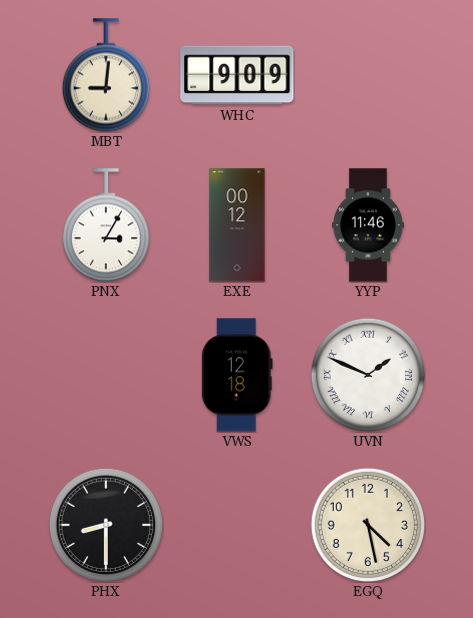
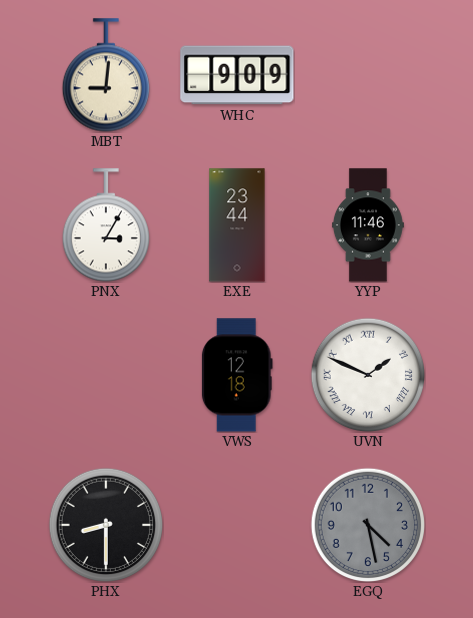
EXE: 00:12 -> 23:44 (237, 225)
EGQ dial: cream -> grey (368, 525)
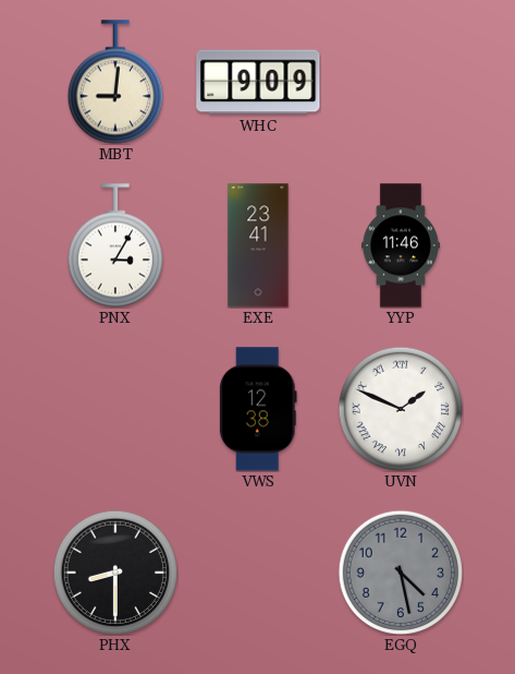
EXE: 23:44 -> 23:41 (258, 245)
VWS: 12:18 -> 12:38 (258, 409)
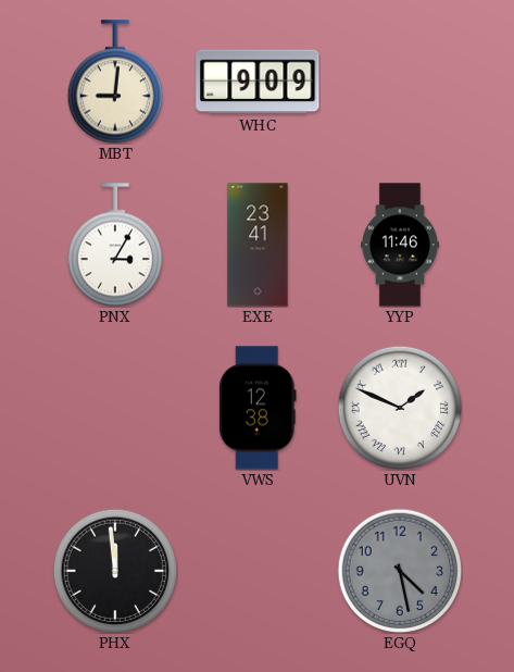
PHX: 8:30 -> 11:59 (115, 571)
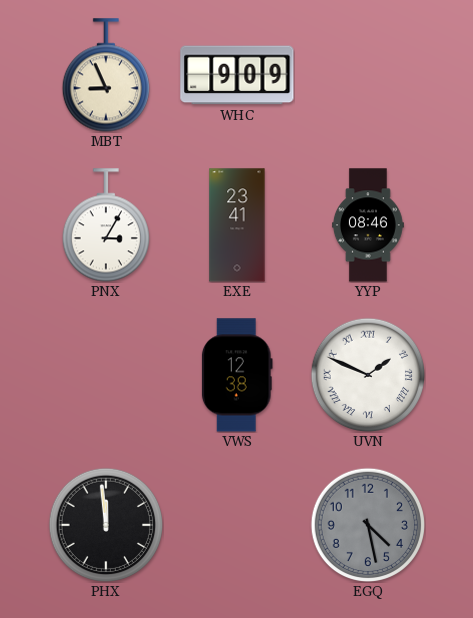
MBT: 9:01 -> 8:56 (105, 75)
YYP: 11:46 -> 08:46 (368, 225)
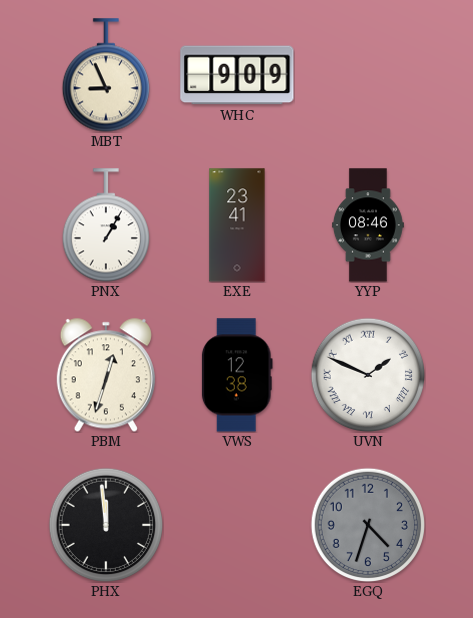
PNX: 3:05 -> 1:05 (105, 225)
PBM: none -> 12:33 (106, 375)
EGQ: 4:28 -> 4:33 (368, 525)
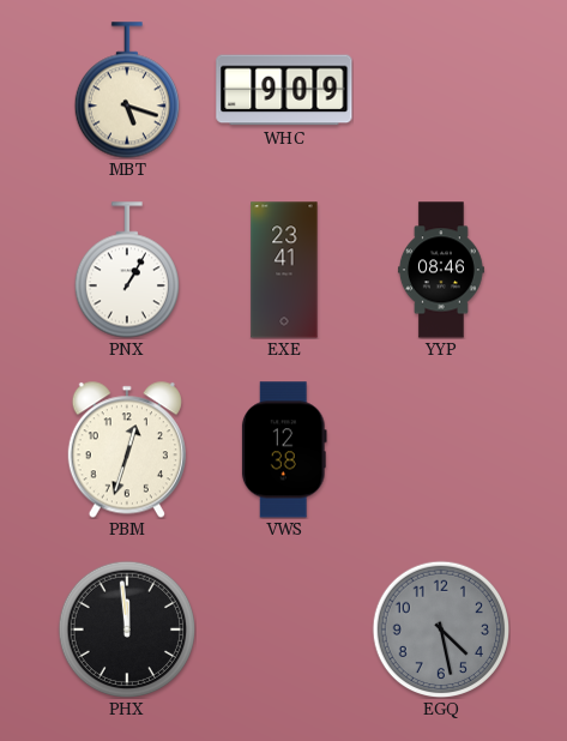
MBT: 8:56 -> 5:18 (126, 90)
UVN: 1:49 -> none (368, 375)
EGQ: 4:33 -> 4:28 (441, 629)
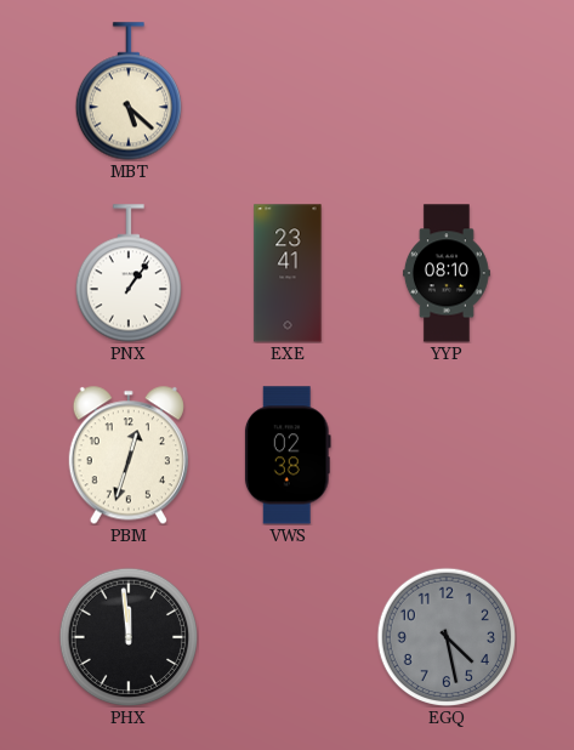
MBT: 5:18 -> 5:22 (127, 91)
WHC: 9:09 -> none (284, 90)
PNX: 1:05 -> 1:06 (127, 273)
YYP: 08:46 -> 08:10 (447, 273)
VWS: 12:38 -> 02:38 (288, 455)
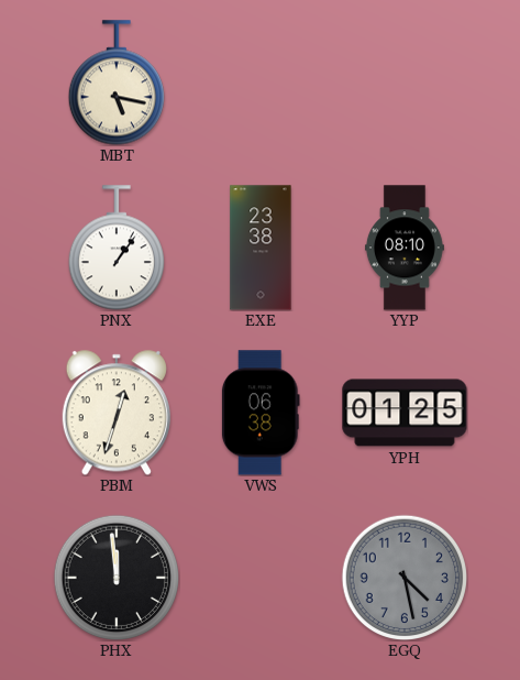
MBT: 5:22 -> 5:17 (115, 83)
EXE: 23:41 -> 23:38 (261, 248)
VWS: 02:38 -> 06:38 (261, 413)
YPH: none -> 01:25 (405, 413)
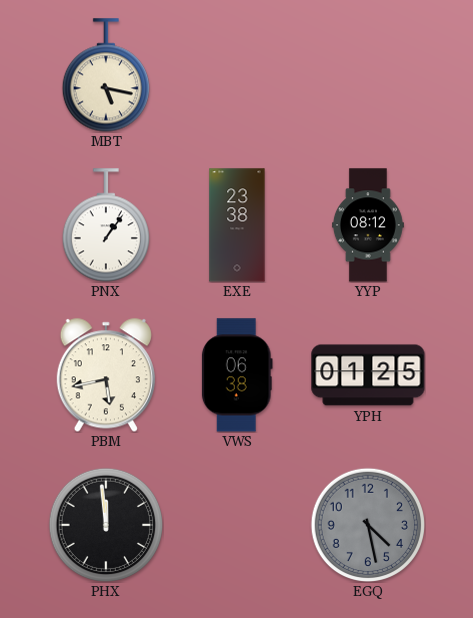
YYP: 08:10 -> 08:12 (368, 225)
PBM: 12:33 -> 5:43 (106, 375)
